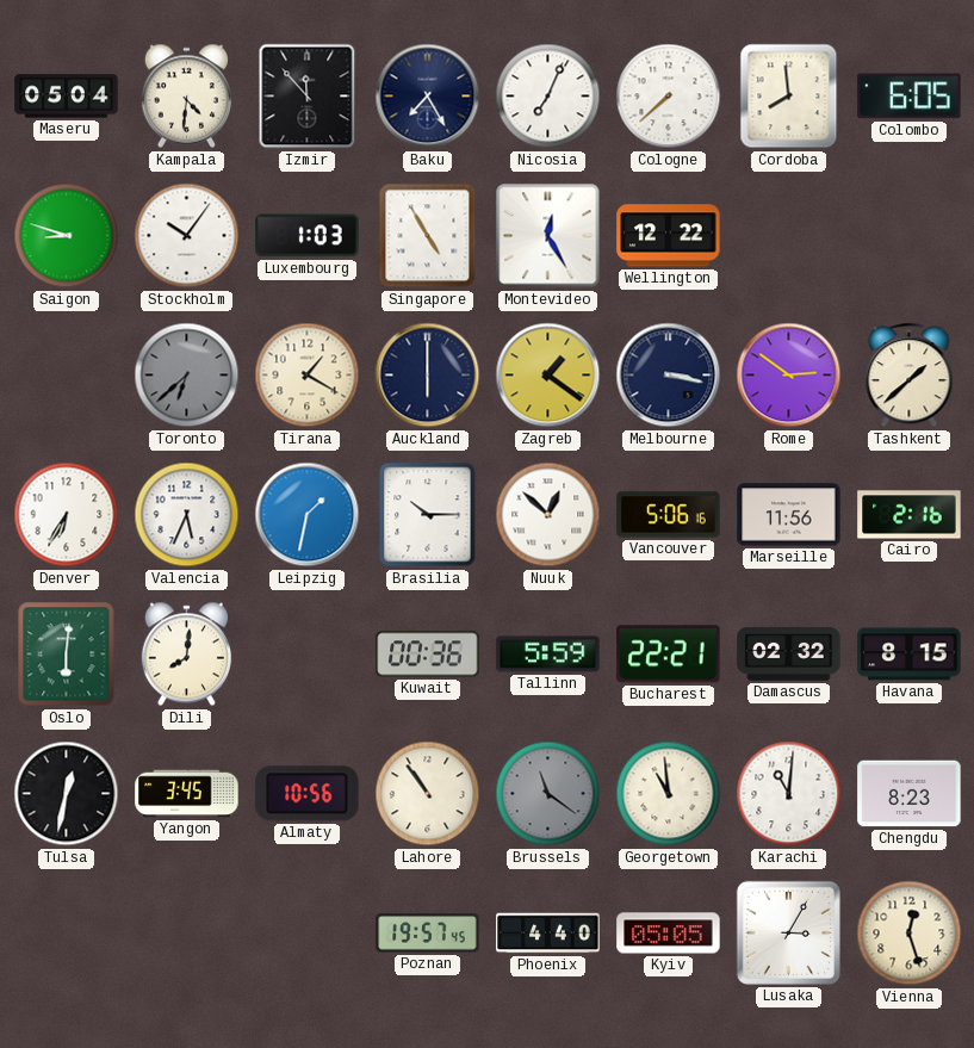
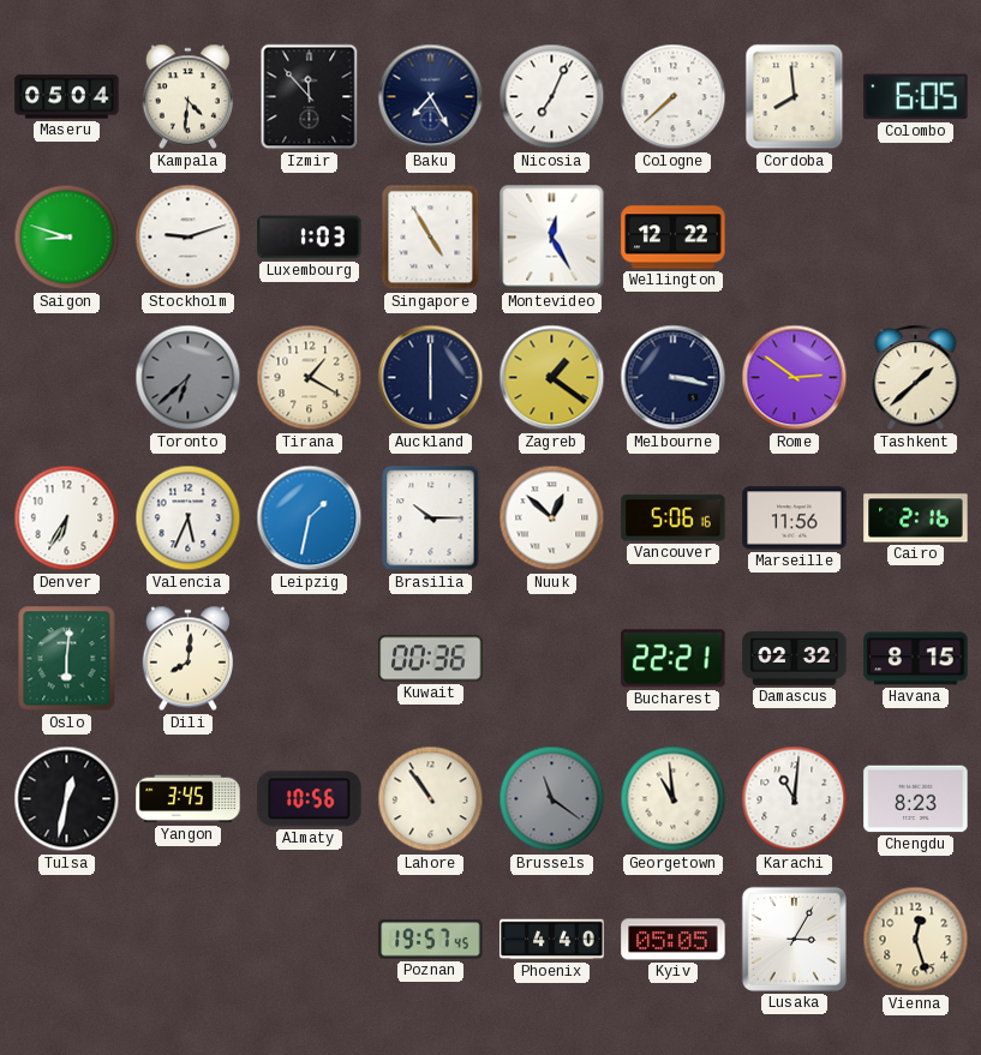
Stockholm: 10:06 -> 9:12 (189, 238)
Tallinn: 5:59 -> none (548, 655)
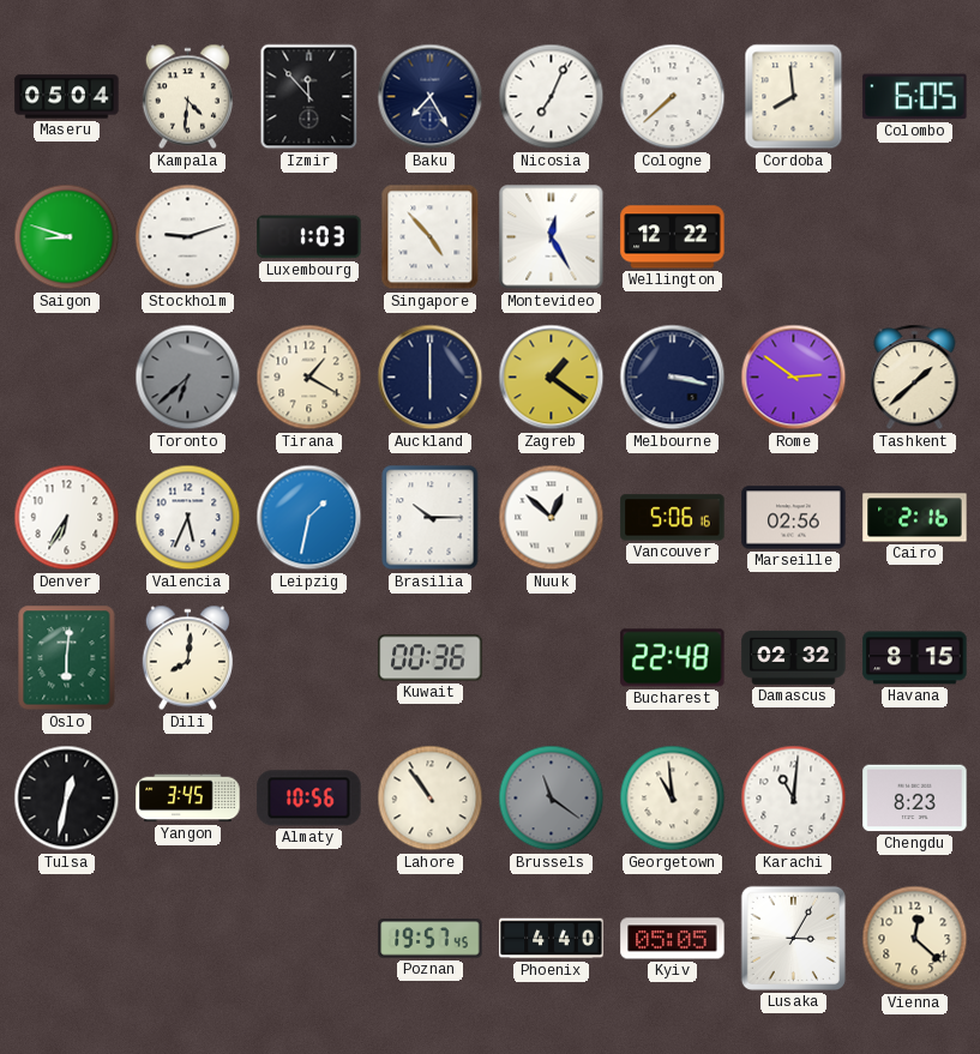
Singapore: 4:55 -> 4:53 (431, 237)
Marseille: 11:56 -> 02:56 (794, 518)
Bucharest: 22:21 -> 22:48 (673, 658)
Vienna: 12:27 -> 12:22 (915, 939)
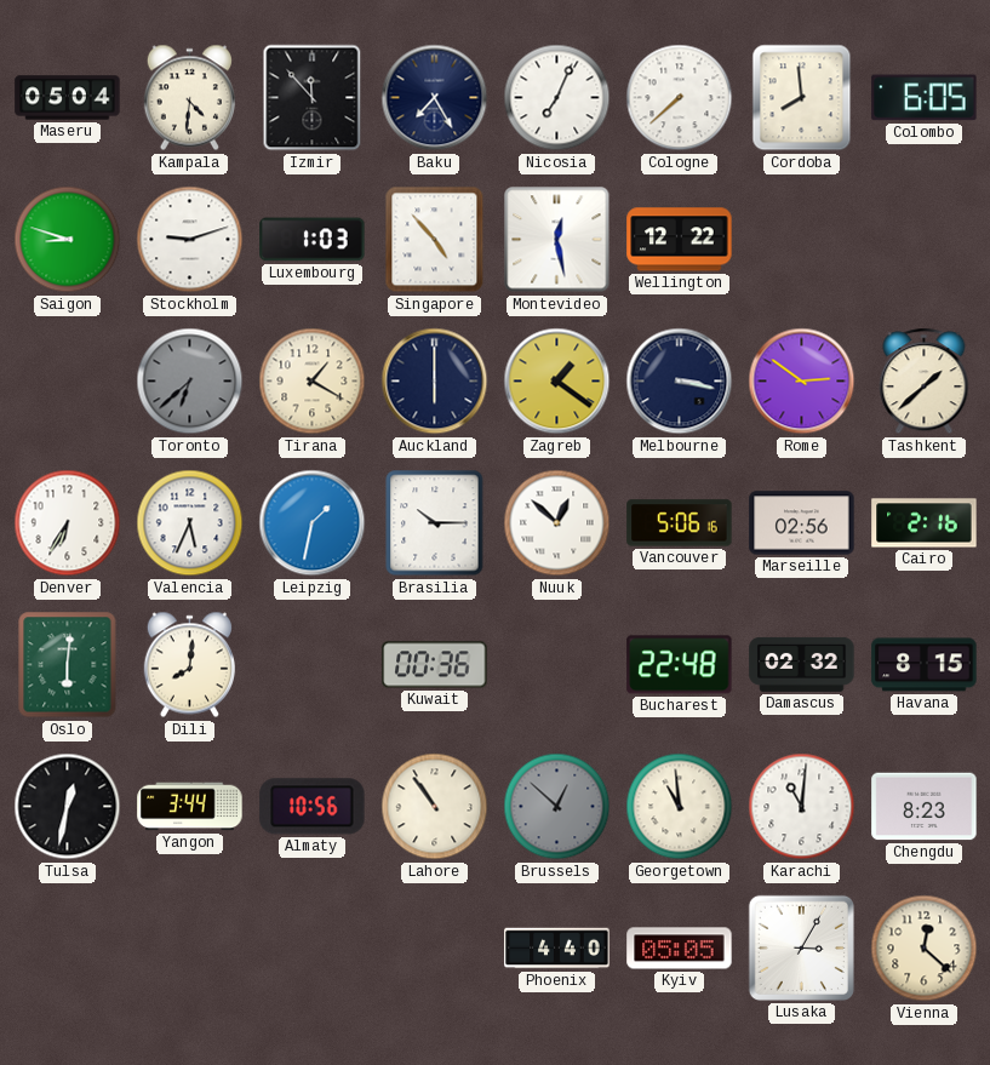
Montevideo: 12:25 -> 12:28 (557, 240)
Yangon: 3:45 -> 3:44 (190, 807)
Brussels: 11:21 -> 12:52 (557, 807)
Poznan: 19:57 -> none (431, 939)
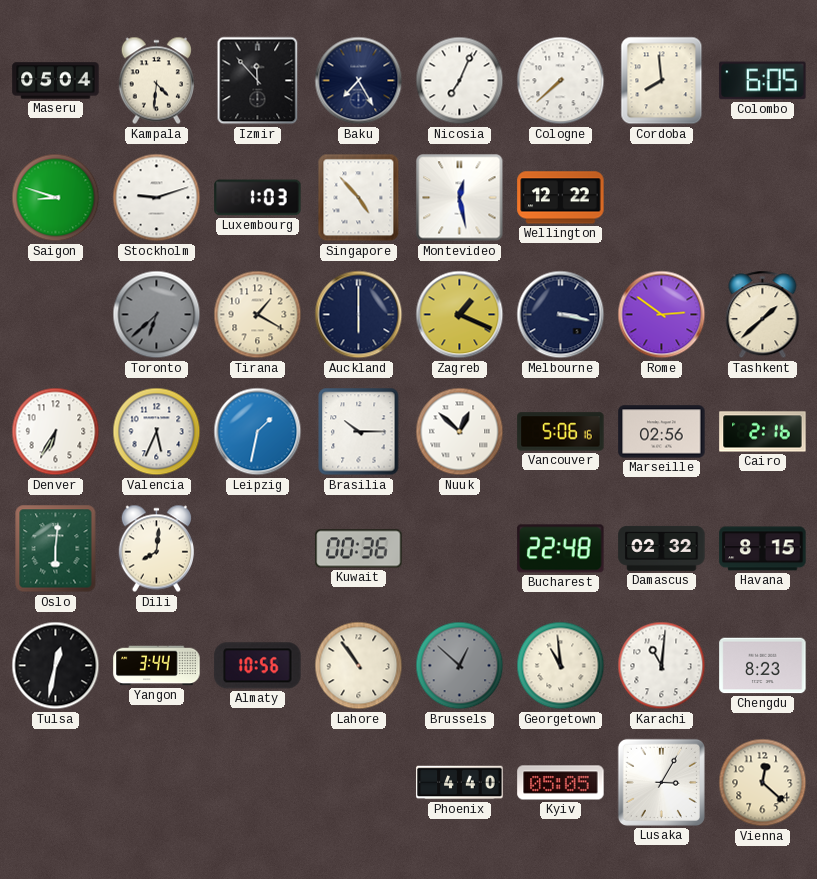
Zagreb: 1:21 -> 1:19 (460, 315)
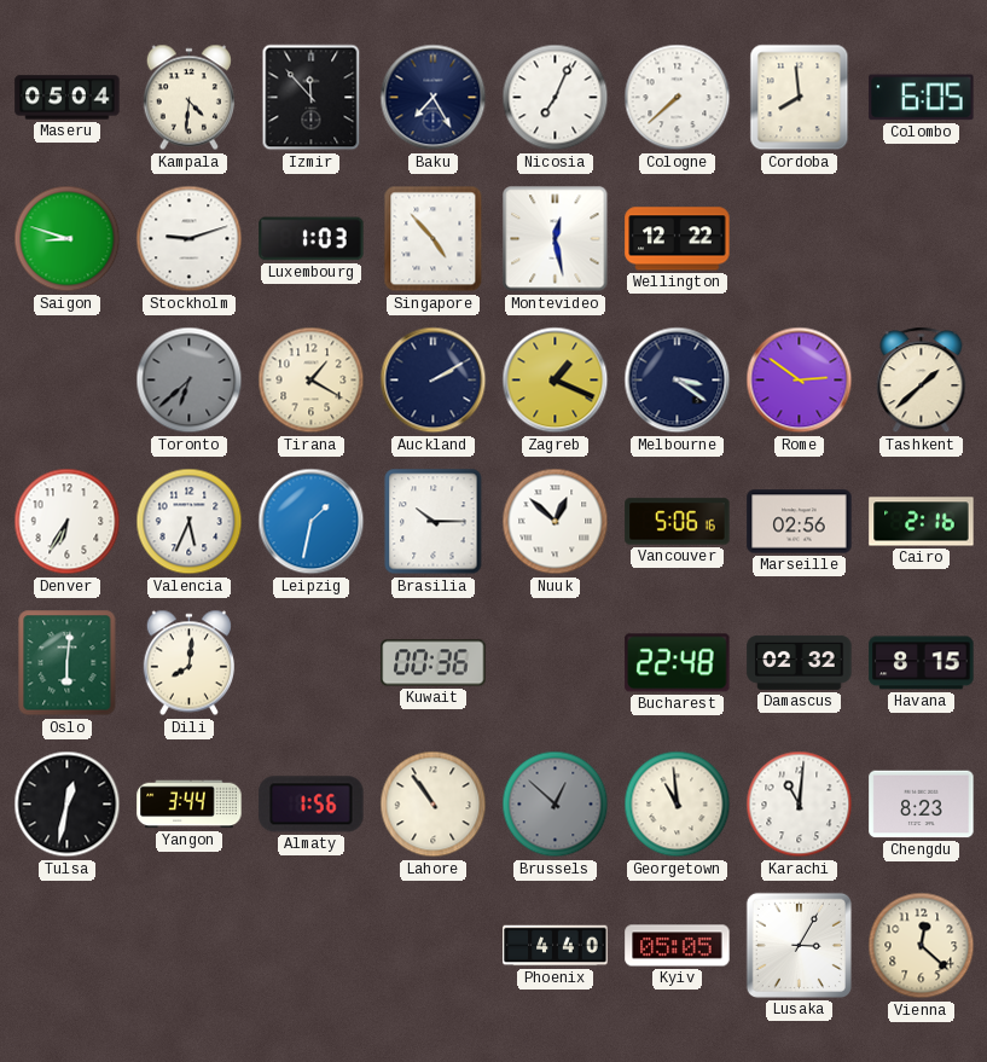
Auckland: 6:00 -> 2:10 (434, 381)
Melbourne: 3:17 -> 3:21 (678, 381)
Almaty: 10:56 -> 1:56 (312, 805)
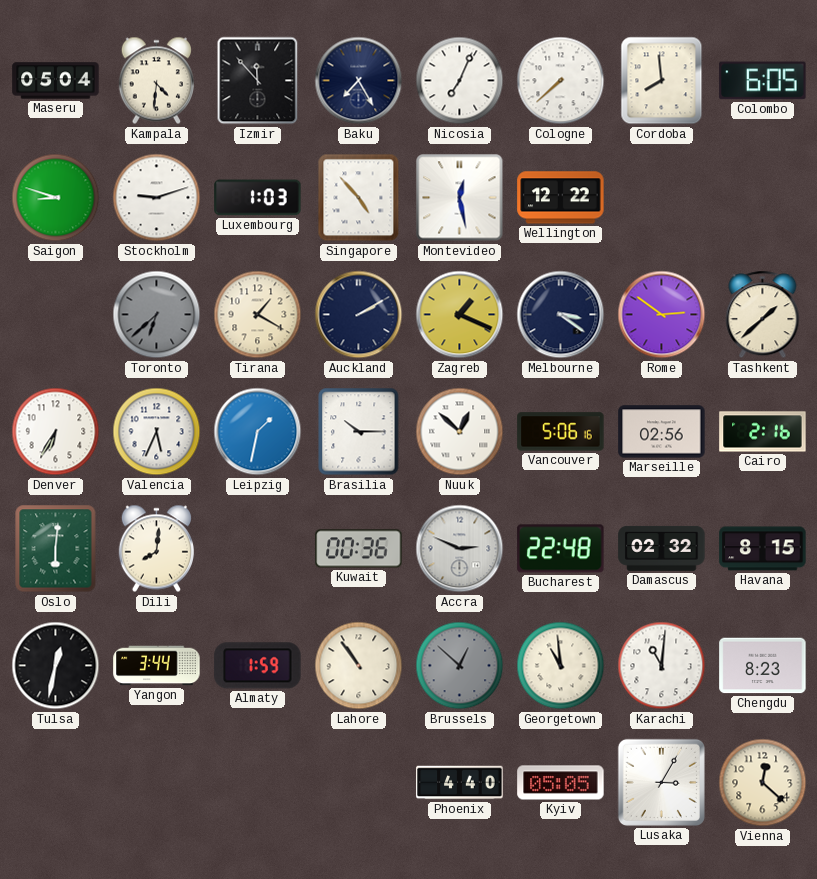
Accra: none -> 2:49 (460, 549)
Almaty: 1:56 -> 1:59 (258, 666)
